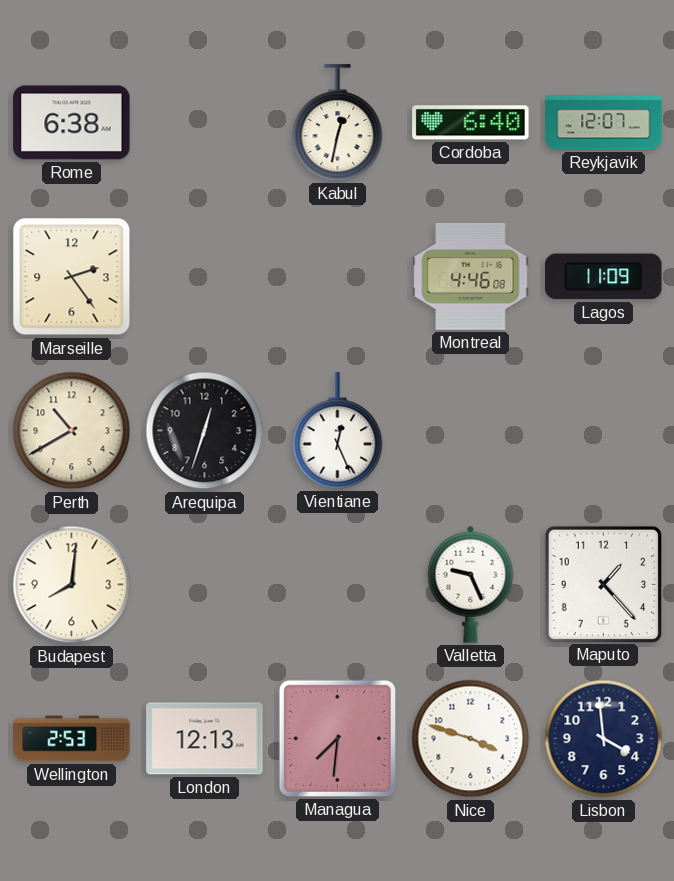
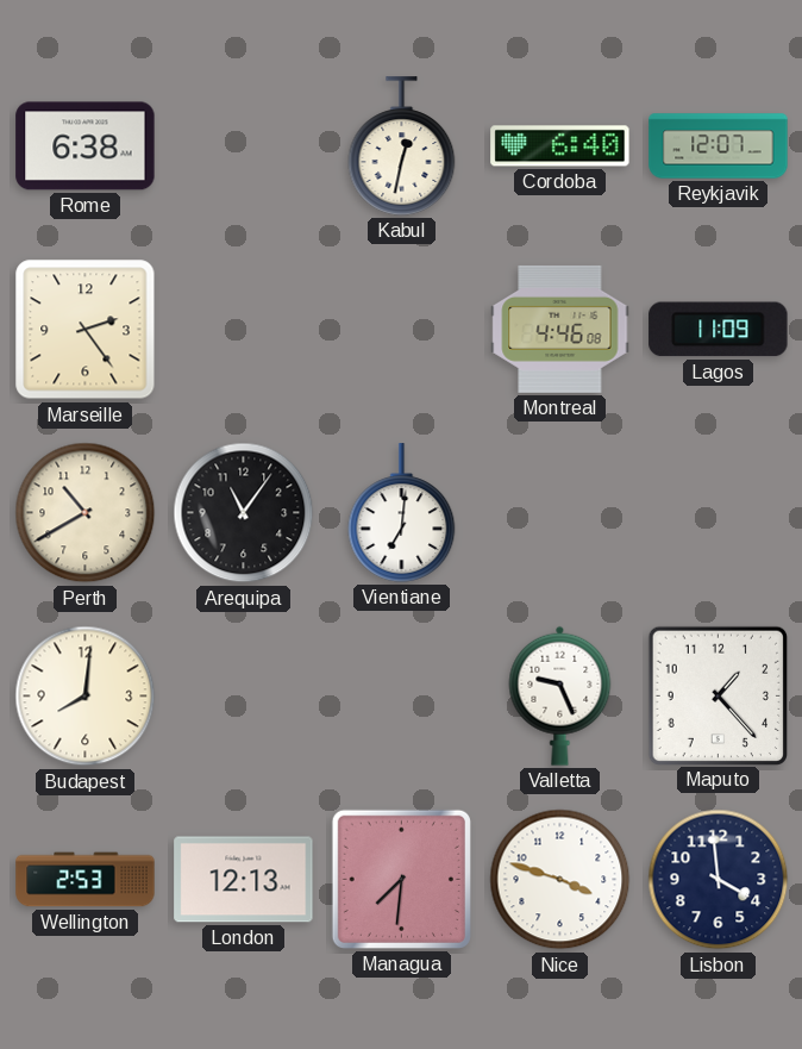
Arequipa: 12:33 -> 11:06 (244, 513)
Vientiane: 12:26 -> 7:01 (402, 513)
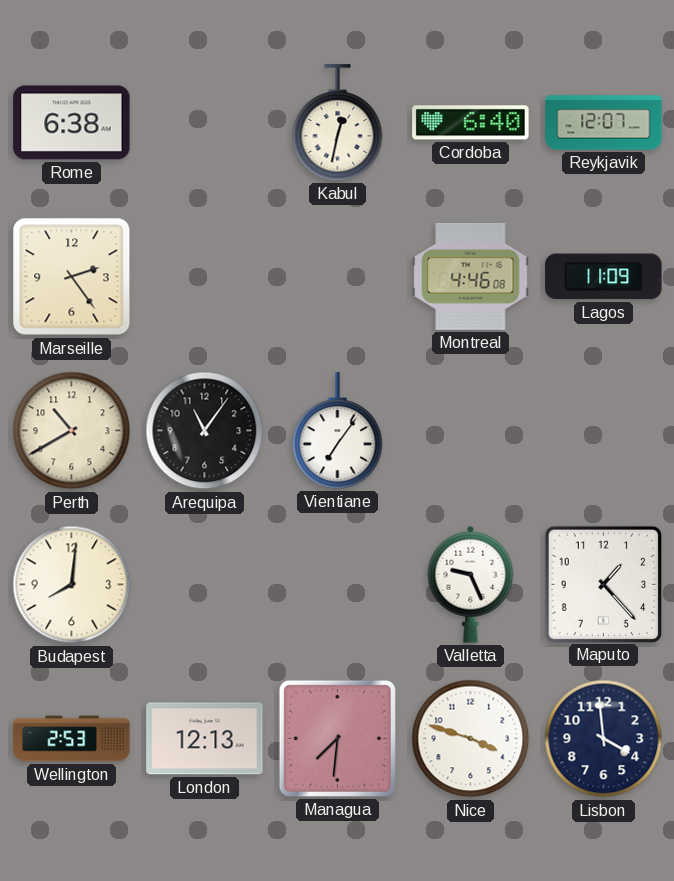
Vientiane: 7:01 -> 7:06 (338, 431)
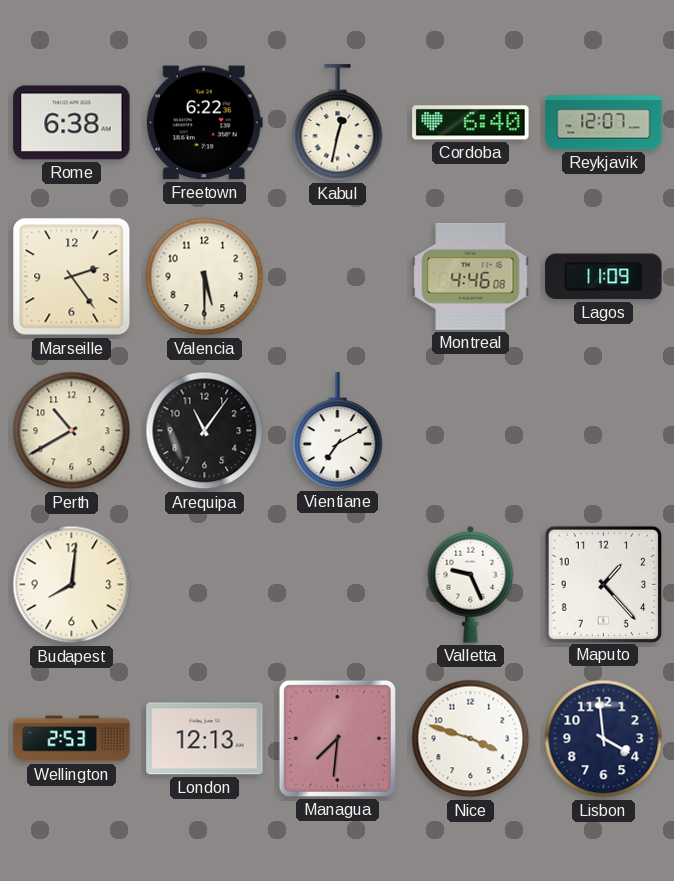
Freetown: none -> 6:22 (204, 123)
Valencia: none -> 5:30 (205, 277)
Vientiane: 7:06 -> 7:10 (338, 431)
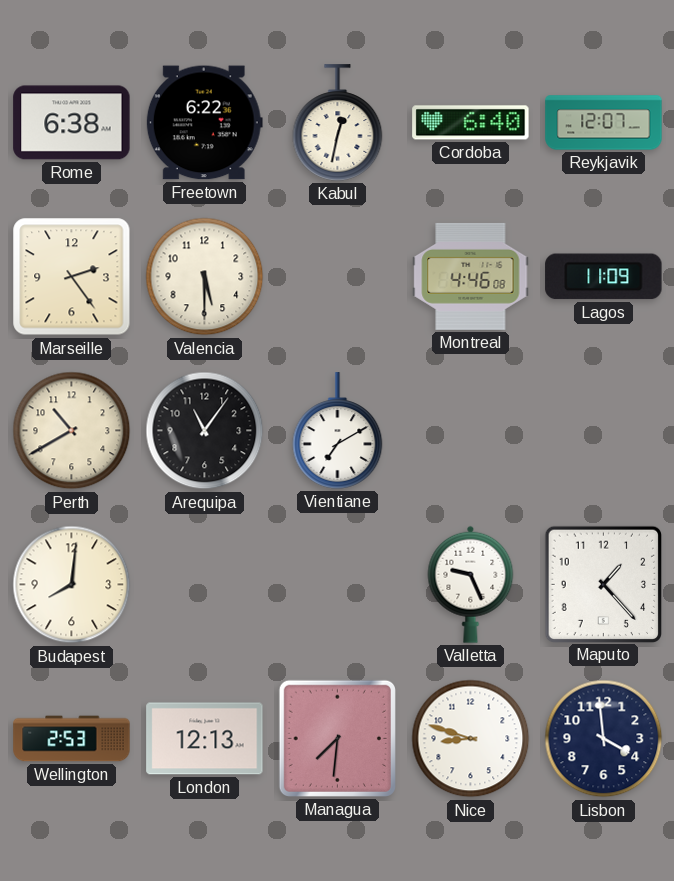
Nice: 3:48 -> 8:48 (471, 739)
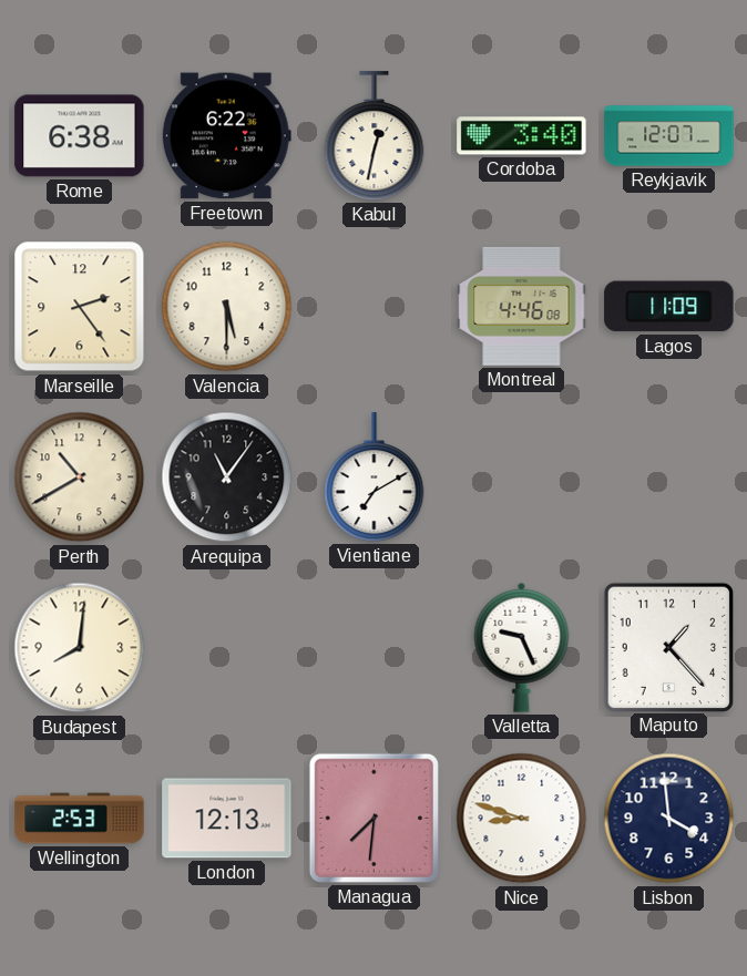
Cordoba: 6:40 -> 3:40 (522, 136)
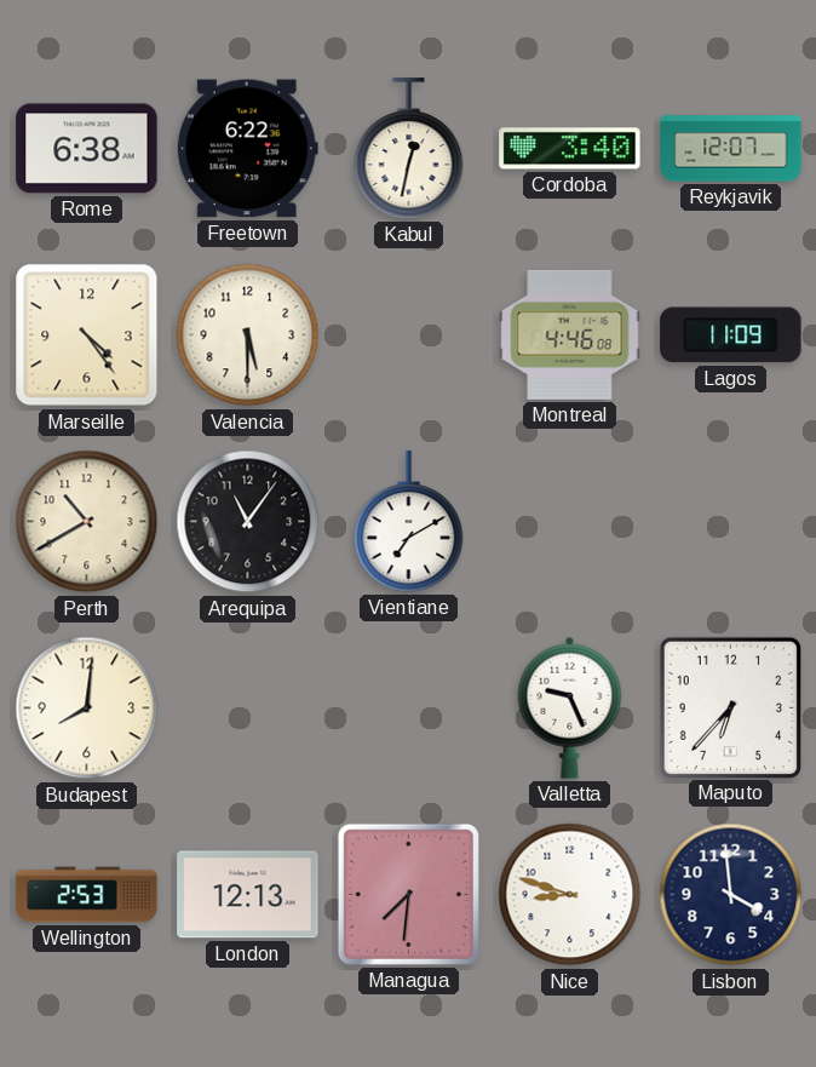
Marseille: 2:24 -> 4:24 (87, 335)
Maputo: 1:23 -> 6:37 (730, 707)
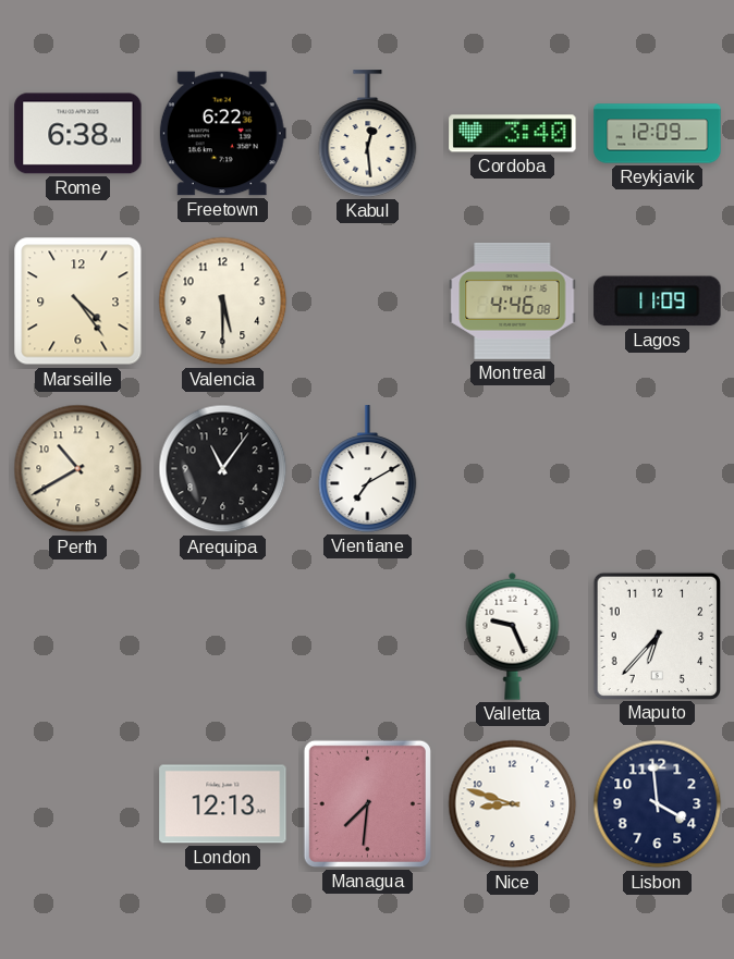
Kabul: 12:32 -> 12:29 (368, 134)
Reykjavik: 12:07 -> 12:09 (658, 134)
Budapest: 8:01 -> none (87, 709)
Wellington: 2:53 -> none (87, 895)
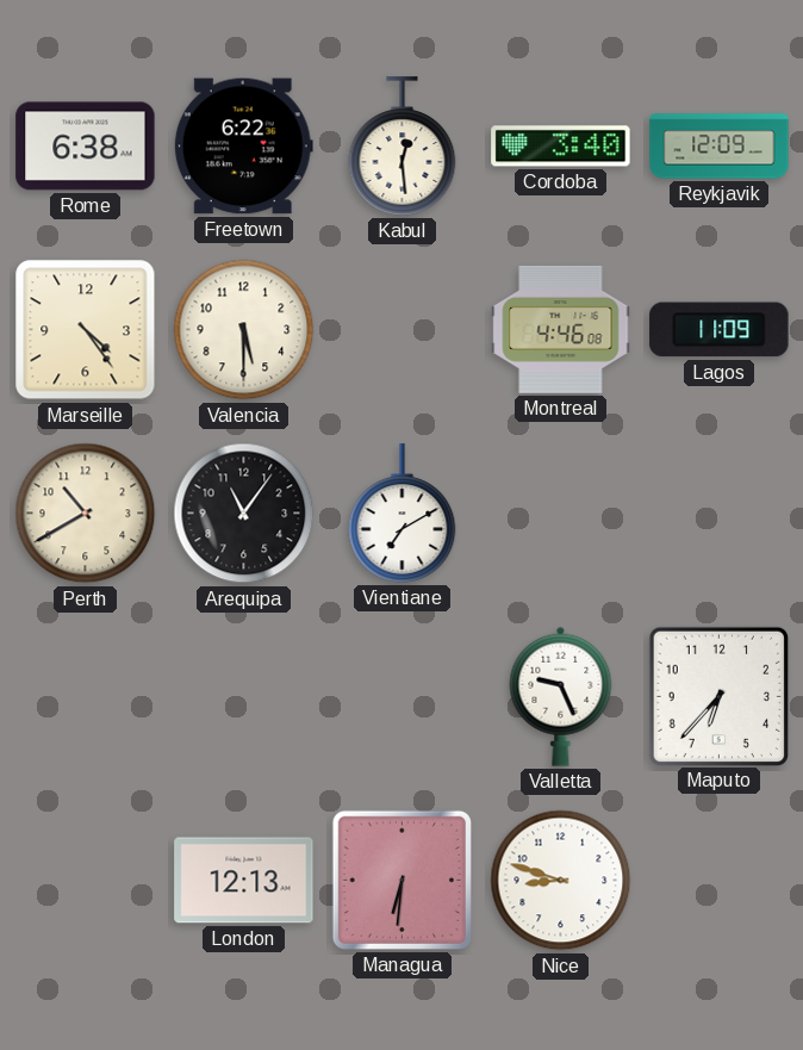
Managua: 7:31 -> 6:31 (401, 880)
Lisbon: 3:59 -> none (658, 804)
